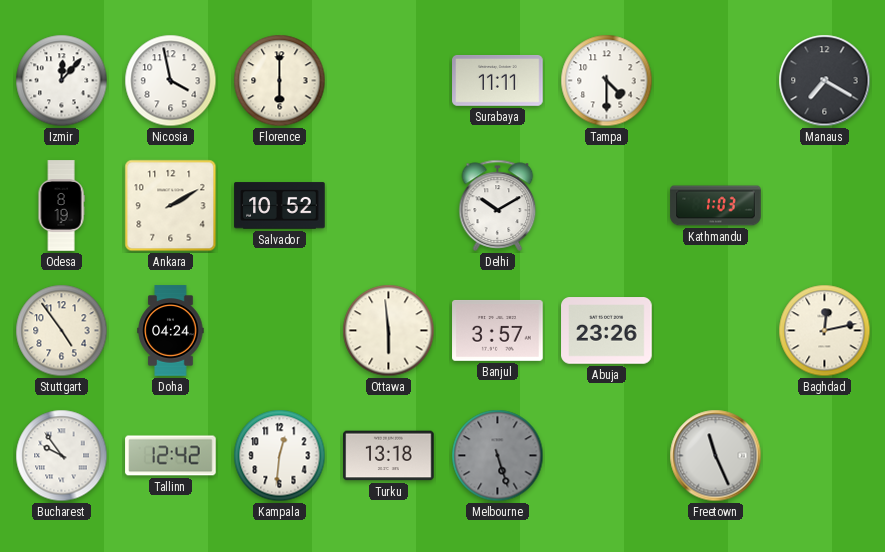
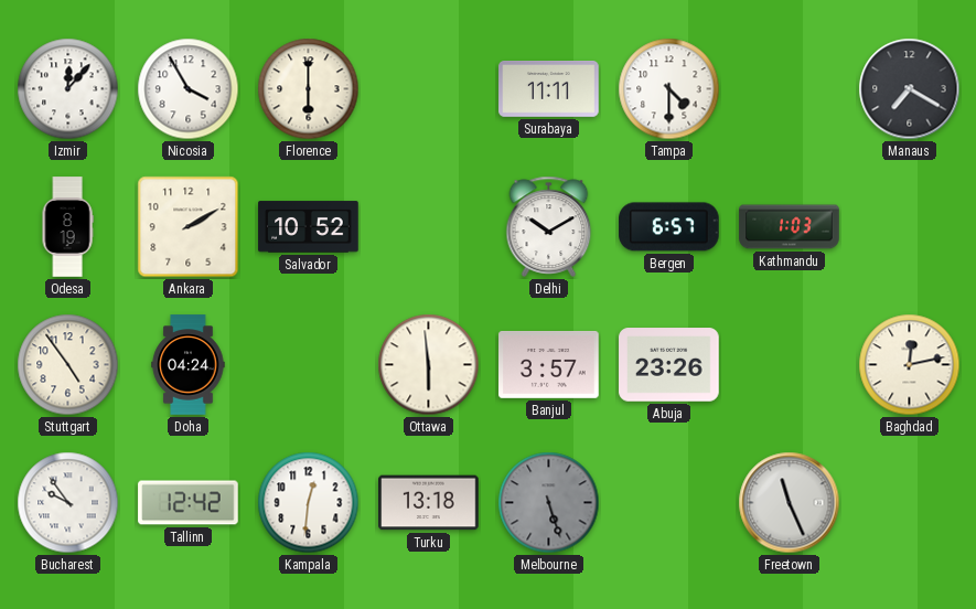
Nicosia: 3:58 -> 3:55 (189, 89)
Bergen: none -> 6:57 (669, 227)
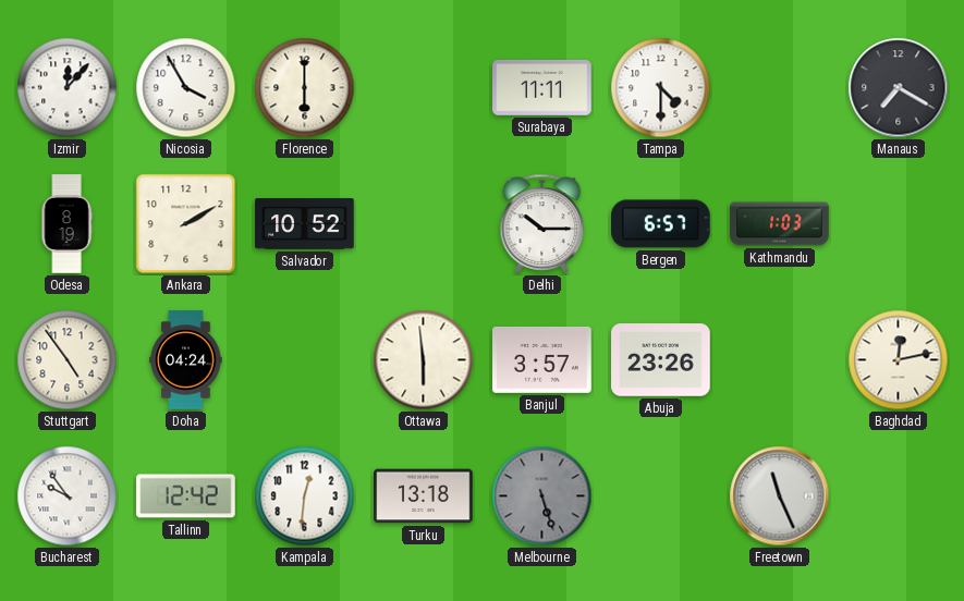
Delhi: 10:10 -> 10:15 (542, 223)
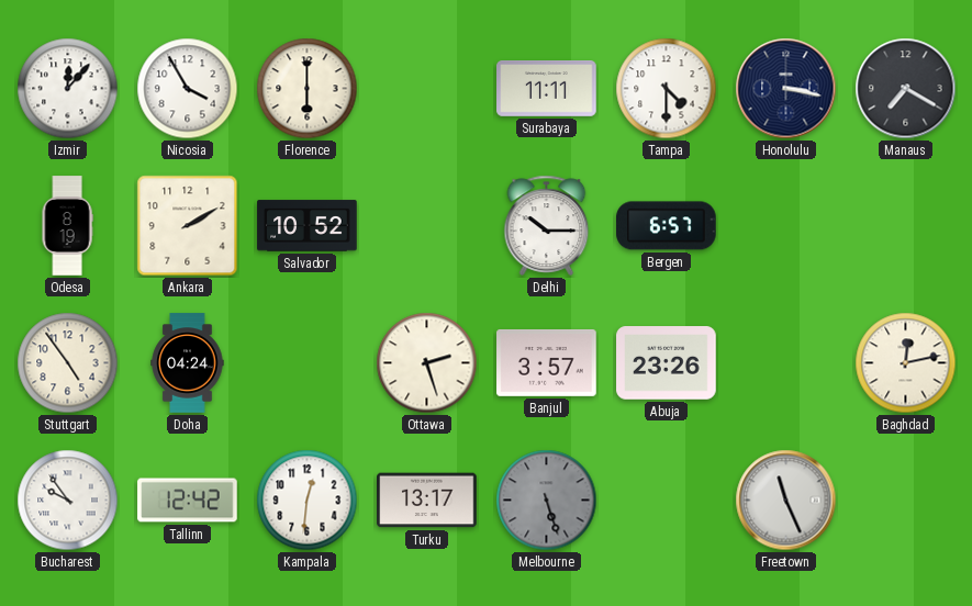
Honolulu: none -> 3:17 (786, 89)
Kathmandu: 1:03 -> none (780, 224)
Ottawa: 5:59 -> 2:27 (427, 363)
Turku: 13:18 -> 13:17 (427, 501)
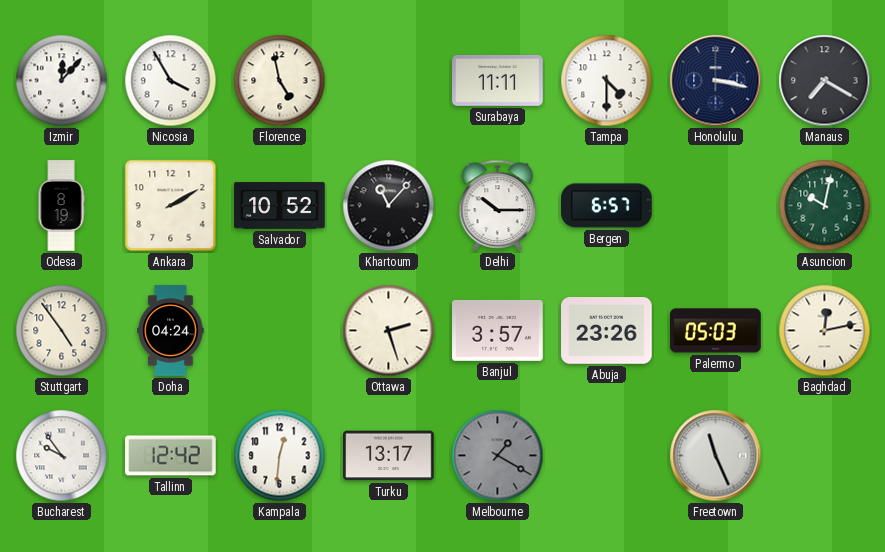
Florence: 6:00 -> 4:58 (280, 81)
Khartoum: none -> 11:07 (389, 206)
Asuncion: none -> 10:02 (825, 206)
Palermo: none -> 05:03 (716, 331)
Melbourne: 5:27 -> 1:20 (498, 456)
